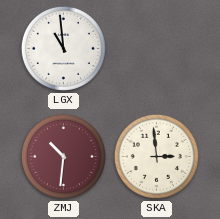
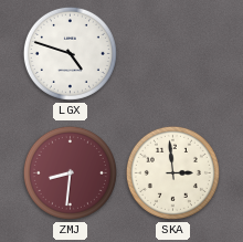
LGX: 10:59 -> 4:48 (70, 53)
ZMJ: 10:31 -> 8:31 (70, 172)
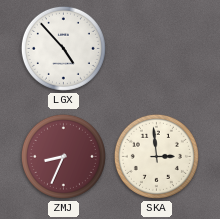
LGX: 4:48 -> 4:53 (63, 48)
ZMJ: 8:31 -> 8:34 (63, 156)
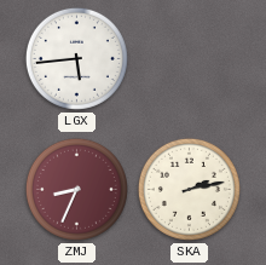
LGX: 4:53 -> 5:44 (76, 58)
SKA: 2:59 -> 2:13 (189, 189)
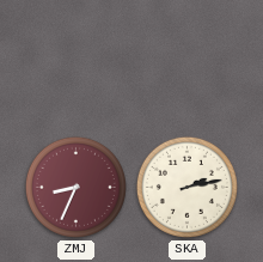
LGX: 5:44 -> none (76, 58)
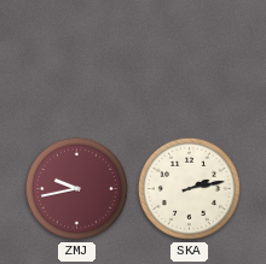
ZMJ: 8:34 -> 9:43 (76, 188)
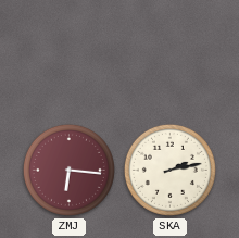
ZMJ: 9:43 -> 6:16 (68, 170)
